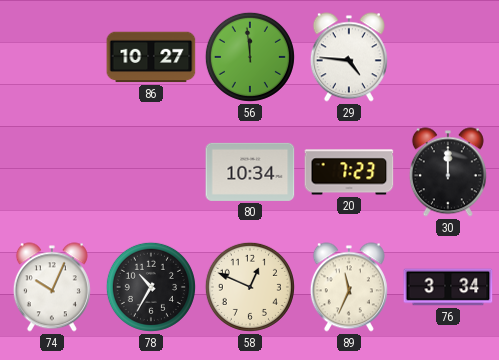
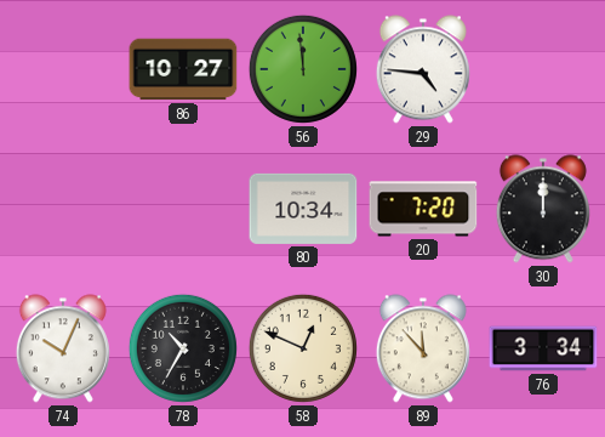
20: 7:23 -> 7:20 (423, 209)
89: 11:34 -> 11:53 (423, 348)
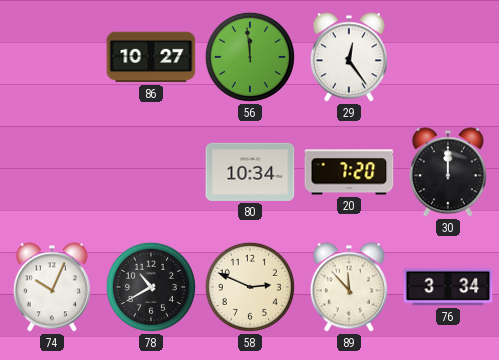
29: 4:46 -> 12:24 (349, 57)
78: 10:35 -> 10:40 (151, 287)
58: 12:49 -> 2:49 (250, 287)
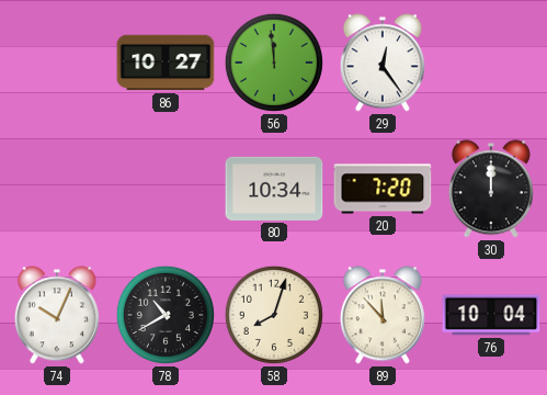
58: 2:49 -> 8:03 (274, 315)
76: 3:34 -> 10:04 (491, 315)
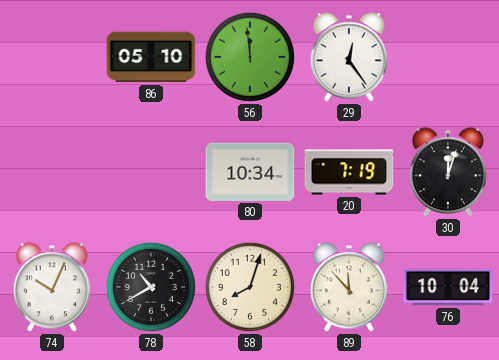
86: 10:27 -> 05:10 (151, 57)
20: 7:20 -> 7:19 (349, 172)
30: 12:00 -> 12:03 (448, 172)
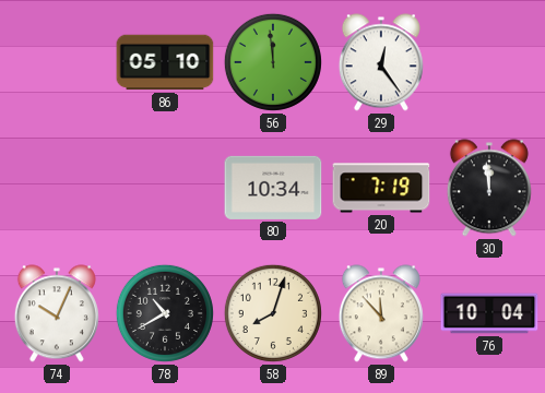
30: 12:03 -> 11:59 (489, 188)
